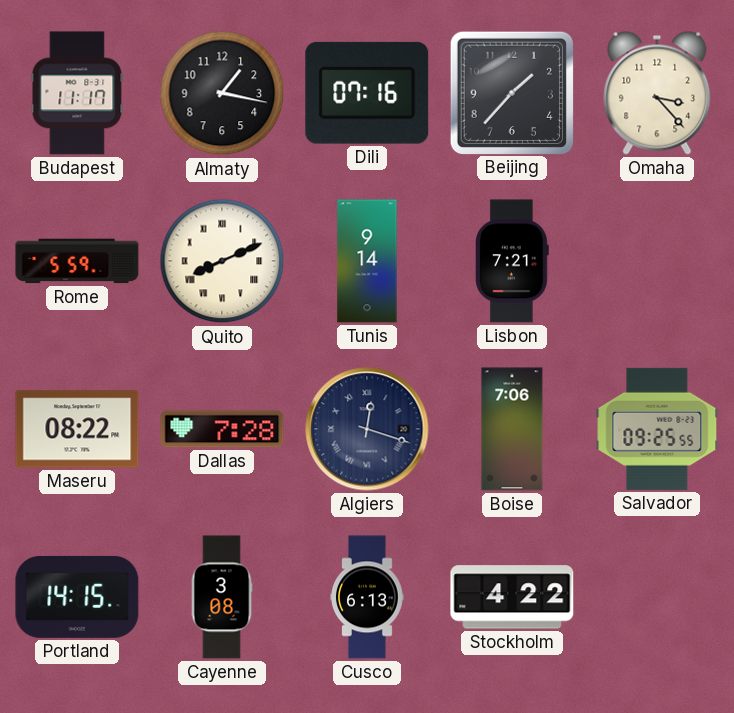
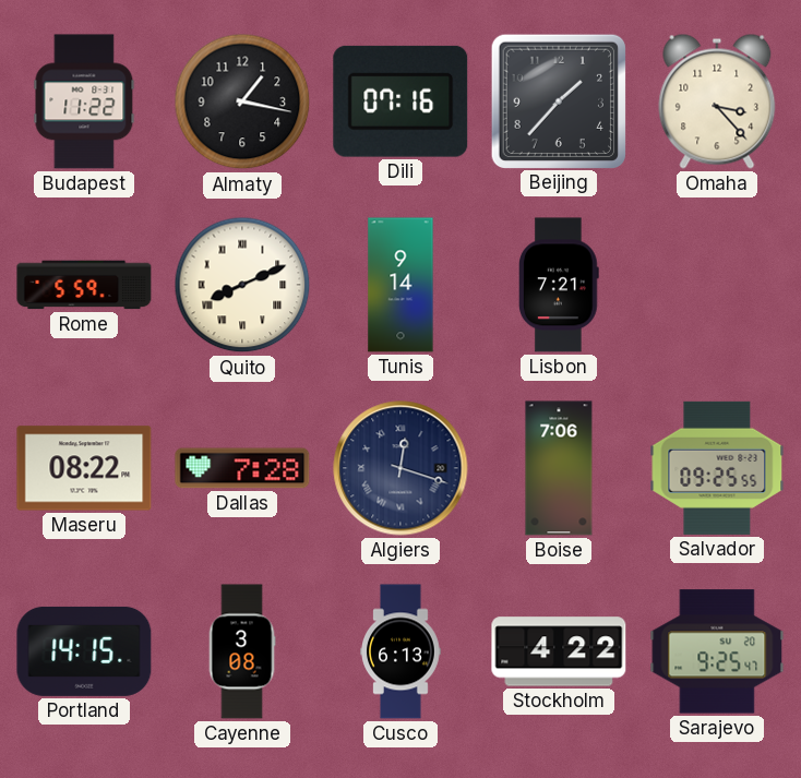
Budapest: 11:17 -> 11:22 (84, 101)
Sarajevo: none -> 9:25 (717, 651)
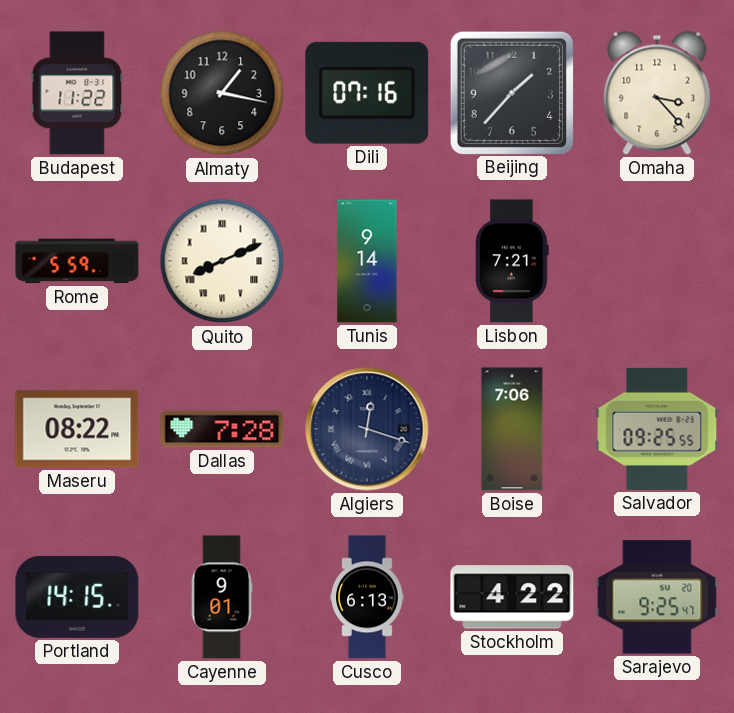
Cayenne: 3:08 -> 9:01 (222, 597)
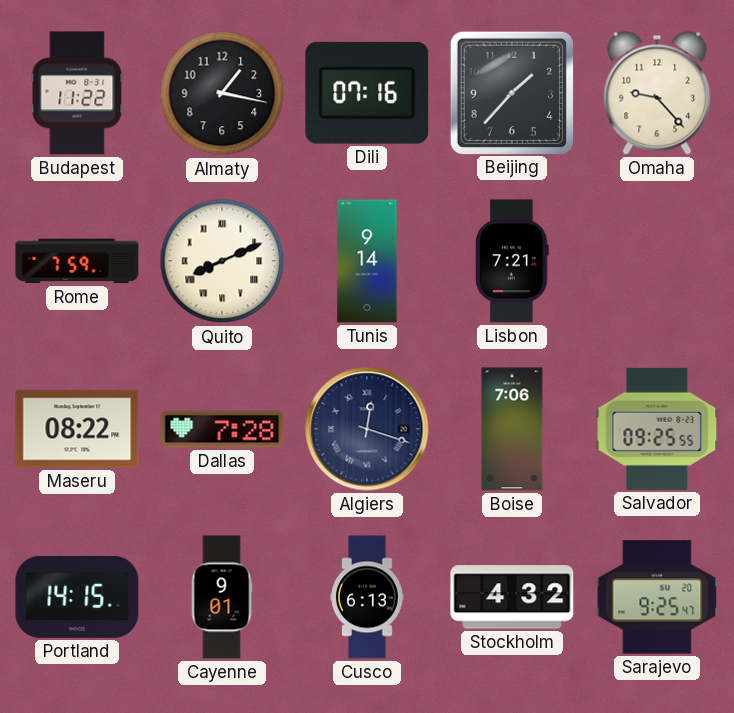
Omaha: 3:23 -> 9:23 (657, 93)
Rome: 5:59 -> 7:59 (77, 261)
Stockholm: 4:22 -> 4:32 (512, 597)
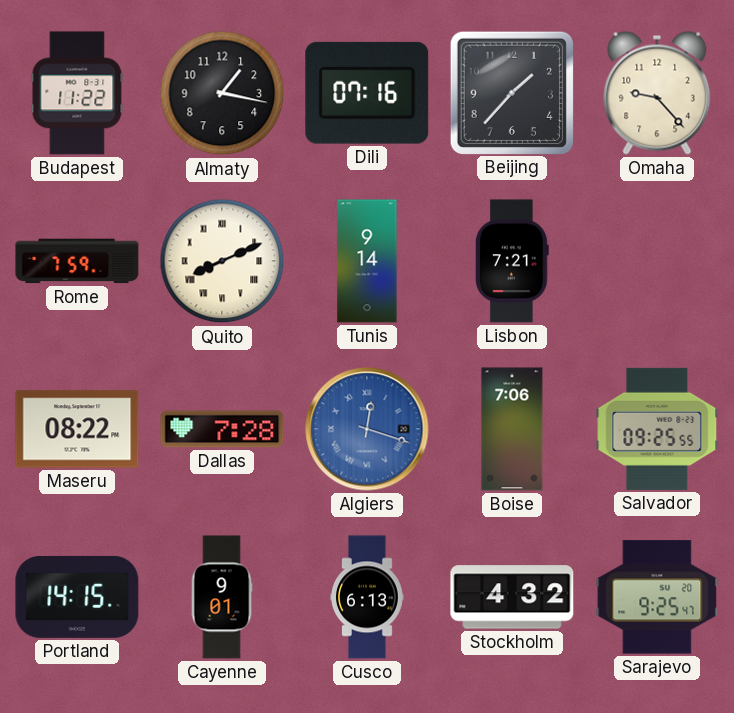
Algiers dial: navy -> blue (367, 429)
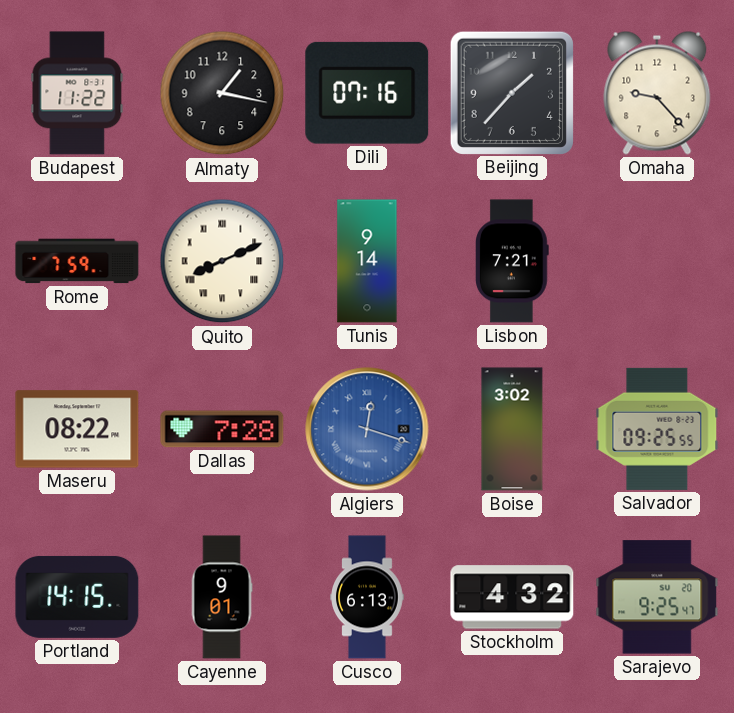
Boise: 7:06 -> 3:02 (512, 429)
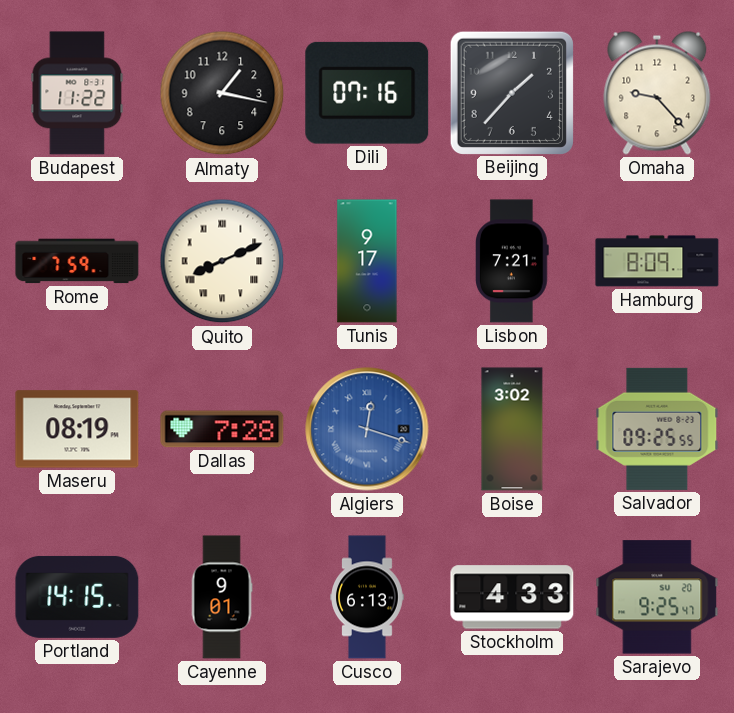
Tunis: 9:14 -> 9:17 (367, 261)
Hamburg: none -> 8:09 (657, 261)
Maseru: 08:22 -> 08:19 (77, 429)
Stockholm: 4:32 -> 4:33 (512, 597)
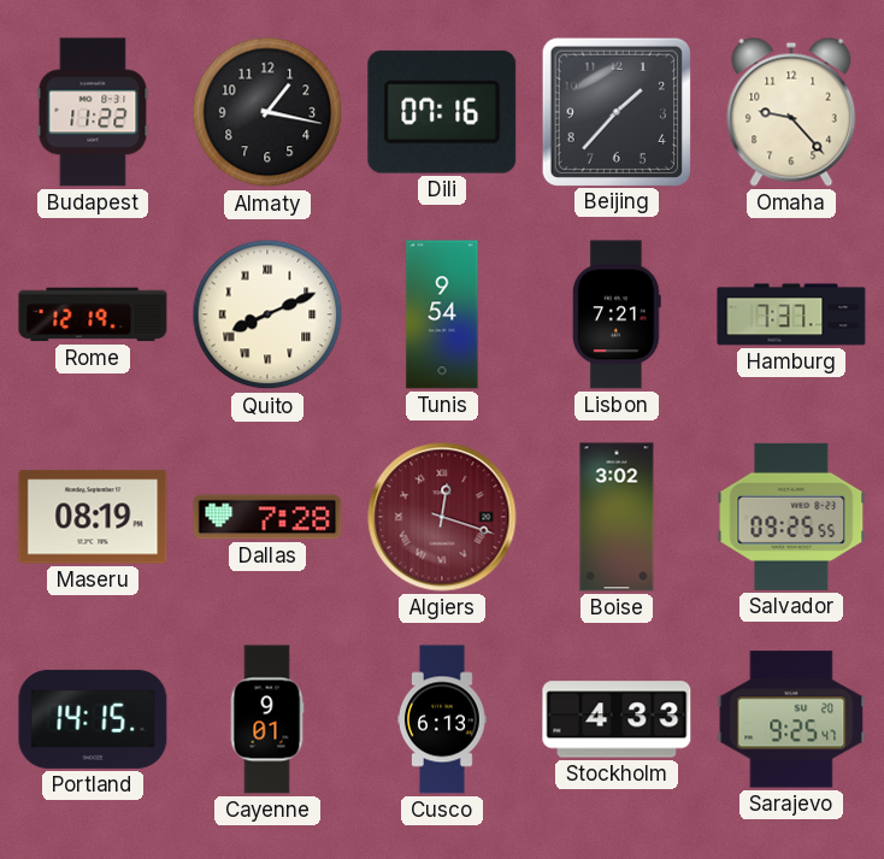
Rome: 7:59 -> 12:19 (93, 314)
Tunis: 9:17 -> 9:54 (442, 314)
Hamburg: 8:09 -> 7:37 (791, 314)
Algiers dial: blue -> burgundy (442, 517)
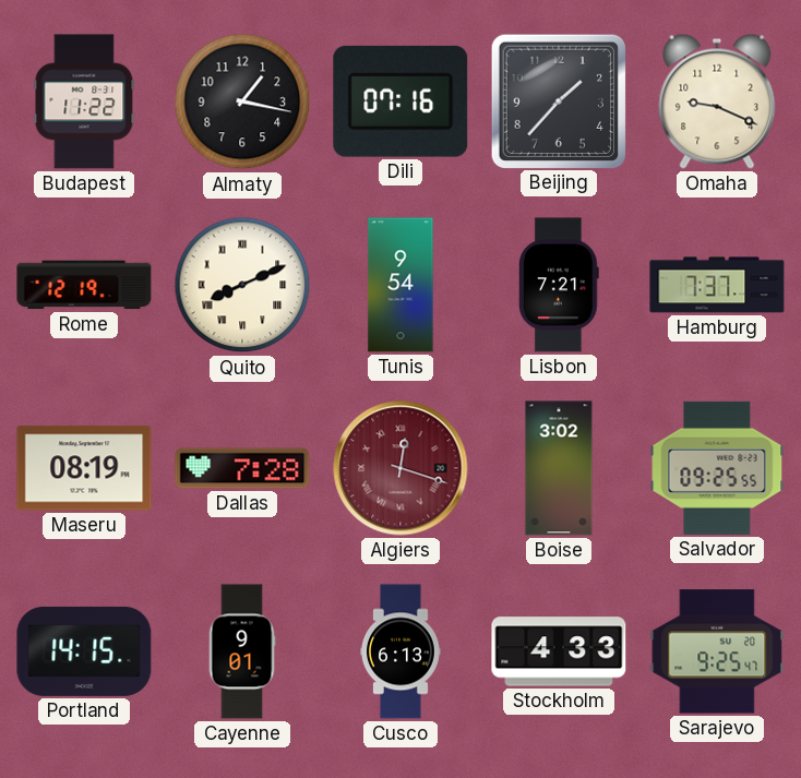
Omaha: 9:23 -> 9:19 (717, 101)
